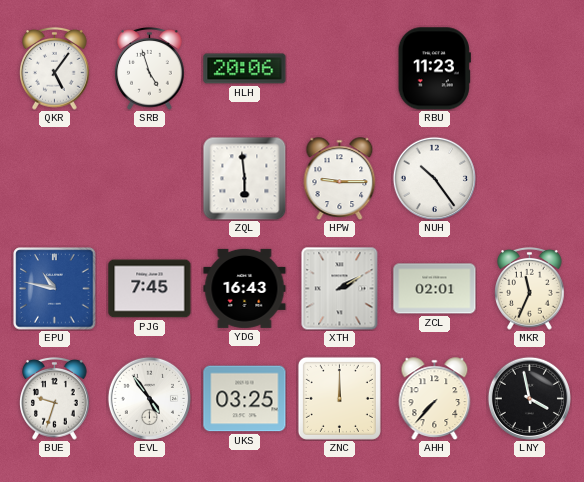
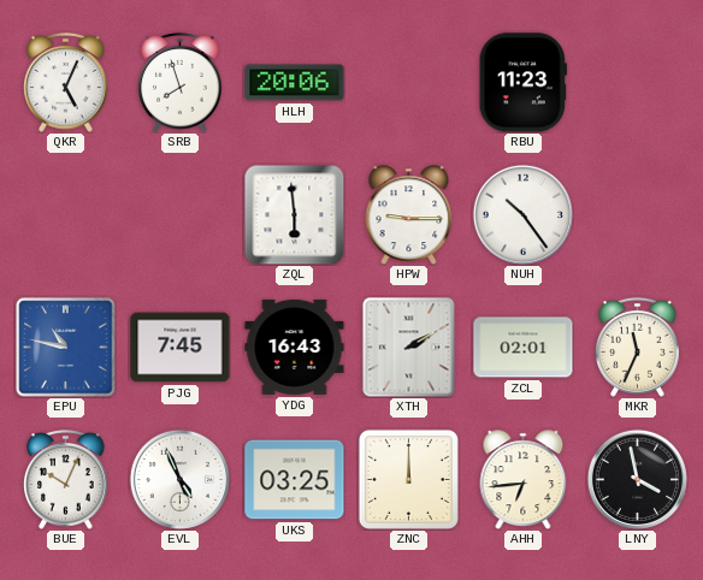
QKR: 5:06 -> 5:04 (66, 82)
SRB: 4:57 -> 7:57 (181, 82)
BUE: 9:33 -> 10:04 (66, 479)
EVL: 4:54 -> 4:56 (179, 479)
AHH: 7:37 -> 6:44 (524, 480)
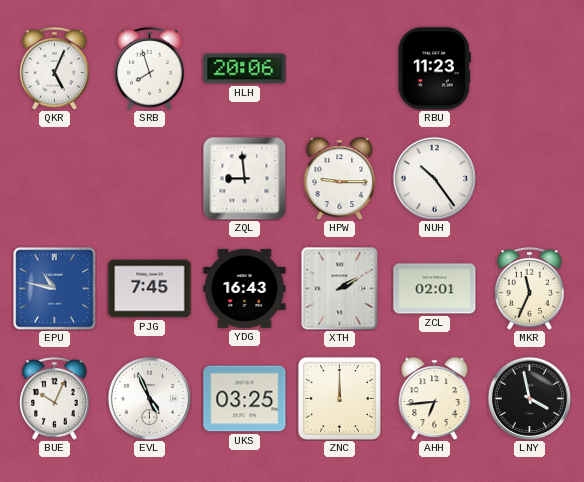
ZQL: 5:59 -> 8:59 (244, 178)
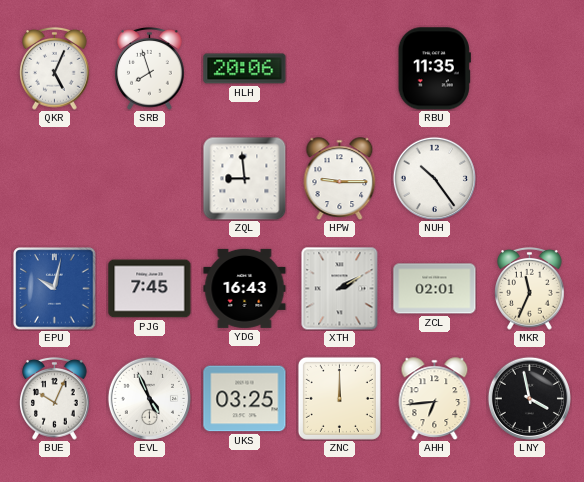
RBU: 11:23 -> 11:35 (434, 69)
EPU: 10:47 -> 10:02 (55, 289)
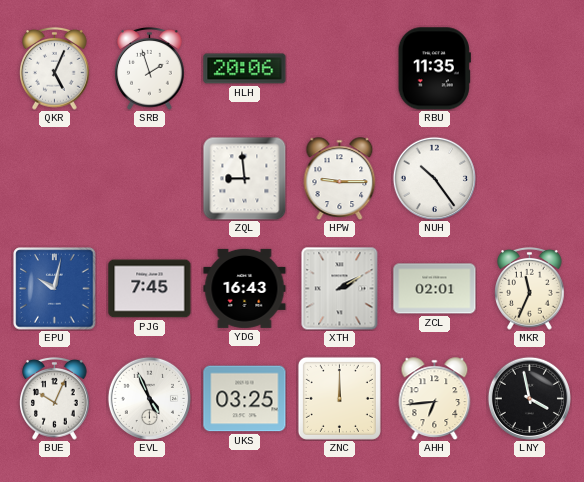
SRB: 7:57 -> 1:57 (150, 68)
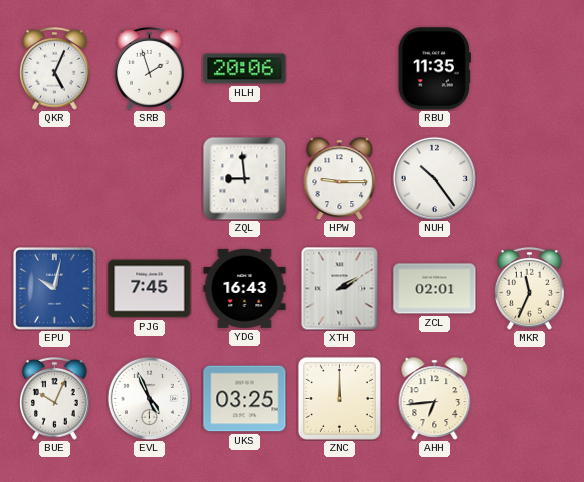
LNY: 3:58 -> none (529, 398)
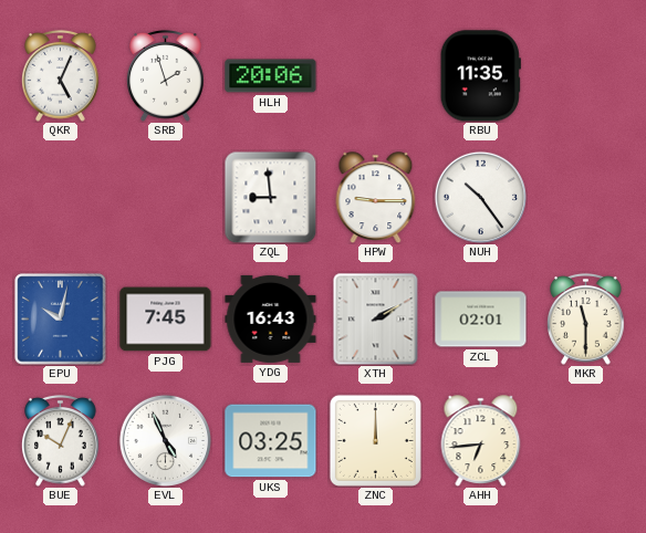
MKR: 11:34 -> 11:30 (586, 318)
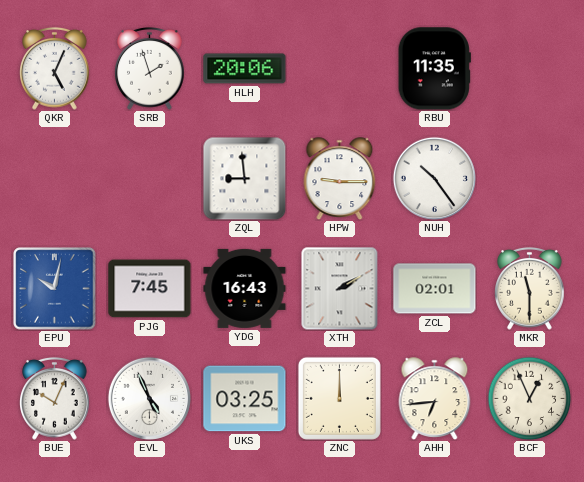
BCF: none -> 12:56 (529, 398)
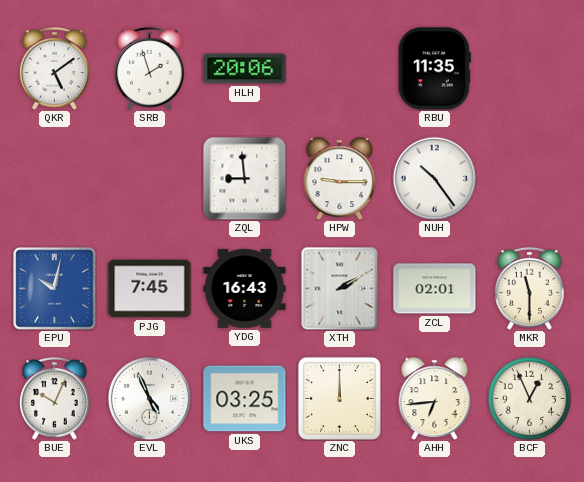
QKR: 5:04 -> 5:09 (55, 68)
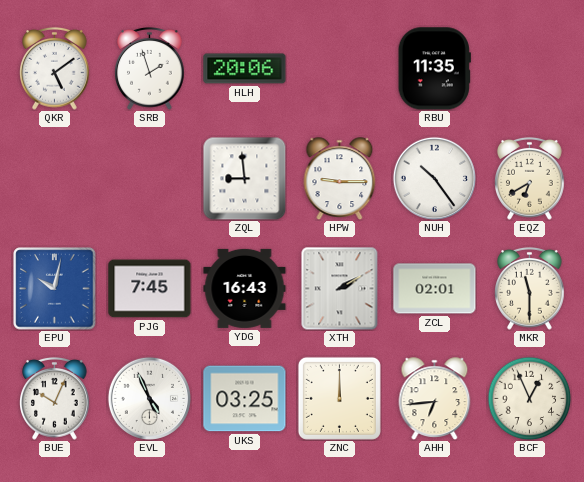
EQZ: none -> 6:40 (530, 178)
